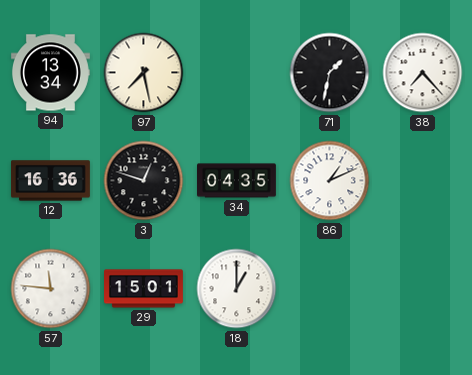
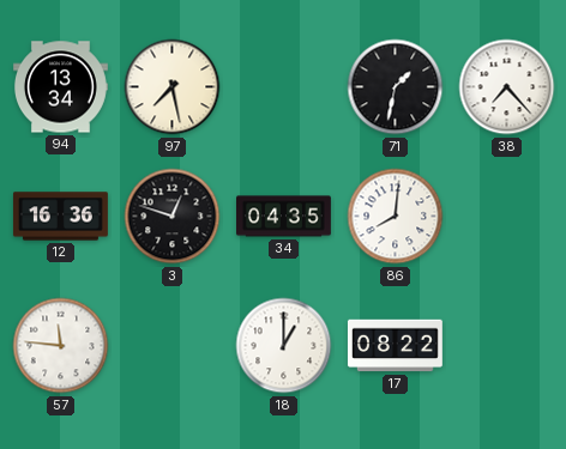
86: 1:11 -> 8:01 (396, 217)
29: 15:01 -> none (144, 289)
17: none -> 08:22 (395, 346)
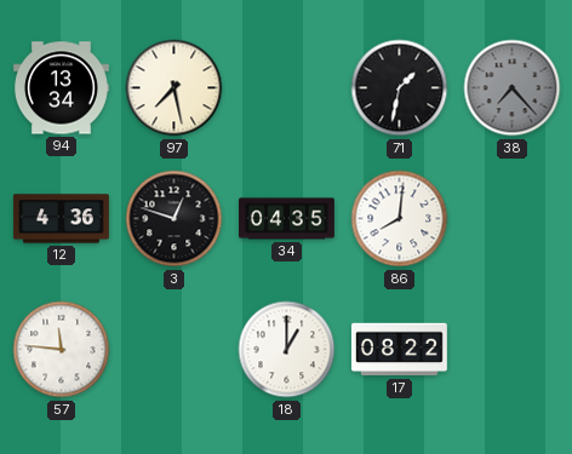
38 dial: white -> grey (513, 88)
12: 16:36 -> 4:36 (61, 219)
